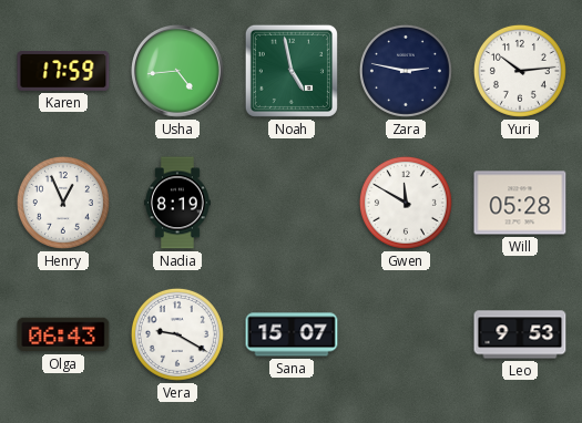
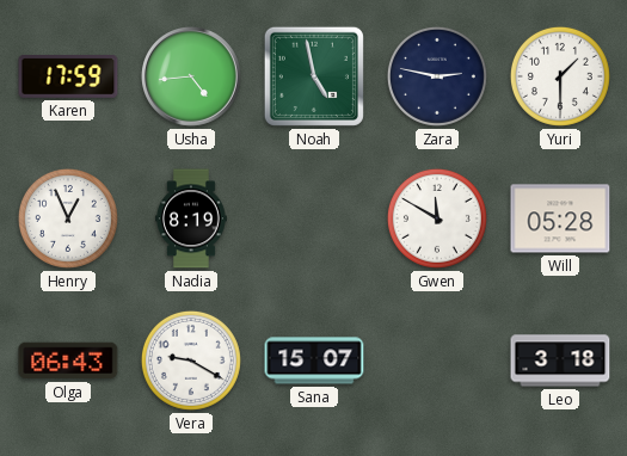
Yuri: 10:14 -> 1:30 (560, 76)
Leo: 9:53 -> 3:18 (560, 361)
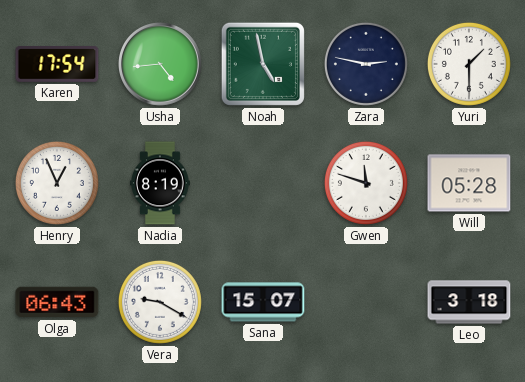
Karen: 17:59 -> 17:54 (57, 65)
Gwen: 11:50 -> 11:48 (366, 183)
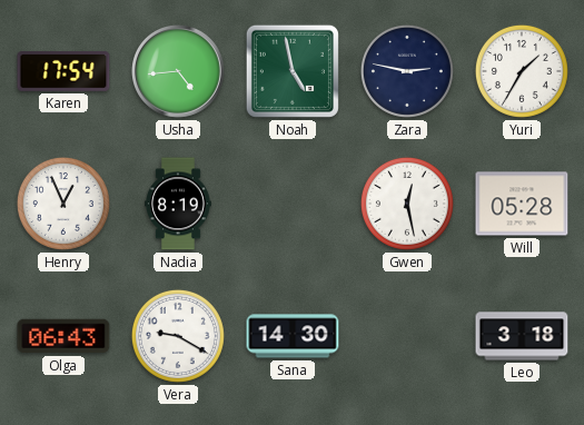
Yuri: 1:30 -> 1:35 (522, 71)
Gwen: 11:48 -> 12:28 (407, 204)
Sana: 15:07 -> 14:30 (293, 336)
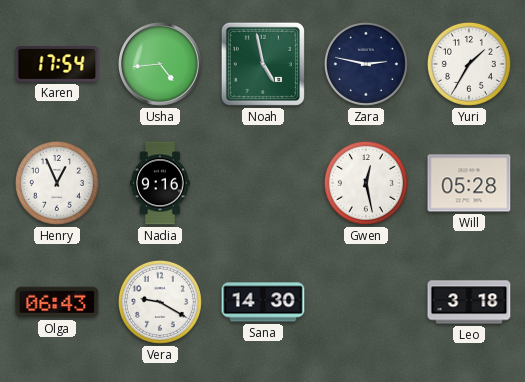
Nadia: 8:19 -> 9:16 (160, 183)
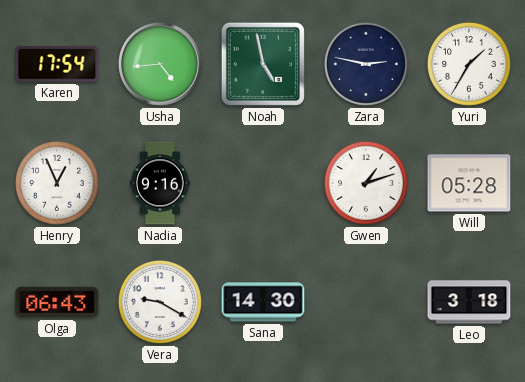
Gwen: 12:28 -> 1:12 (366, 183)
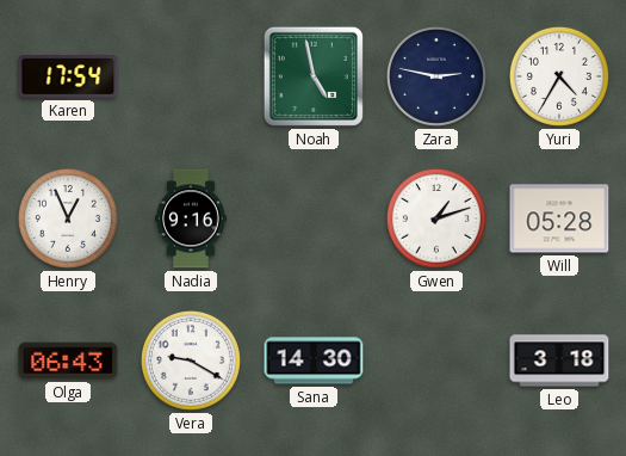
Usha: 4:44 -> none (161, 65)
Yuri: 1:35 -> 4:35 (559, 76)
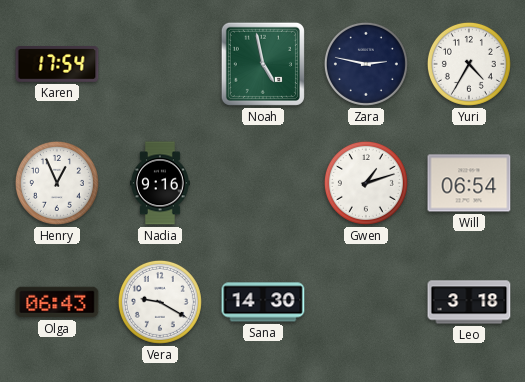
Will: 05:28 -> 06:54 (469, 183)
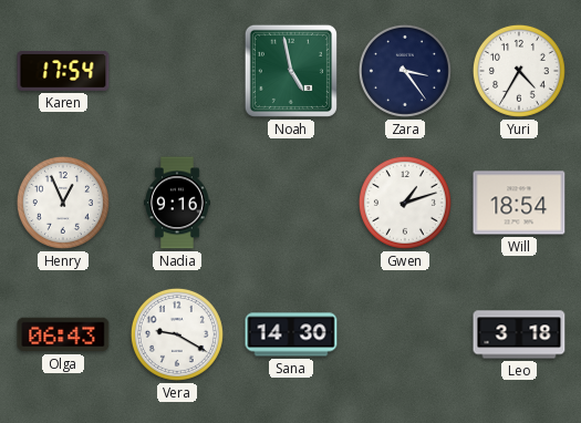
Zara: 2:47 -> 3:24 (405, 71)
Will: 06:54 -> 18:54 (519, 203)
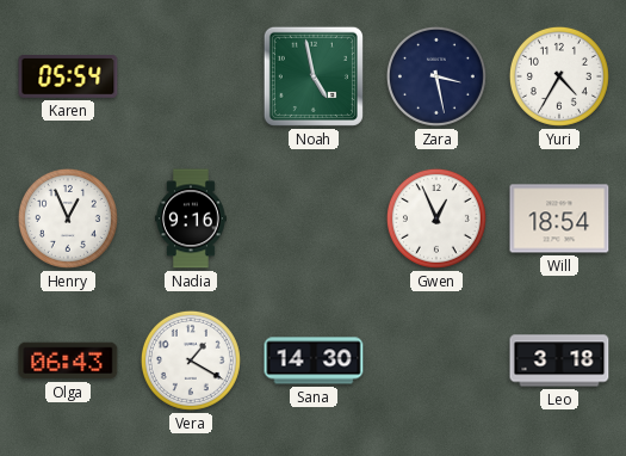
Karen: 17:54 -> 05:54 (68, 78)
Zara: 3:24 -> 3:28 (436, 76)
Gwen: 1:12 -> 12:56 (436, 218)
Vera: 9:20 -> 1:20 (191, 361)
